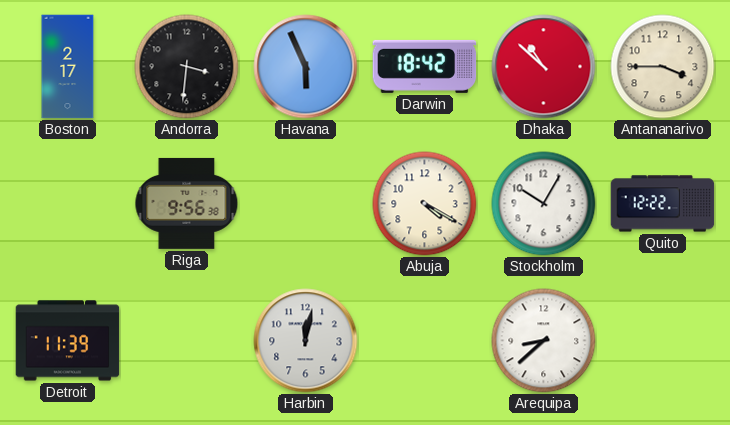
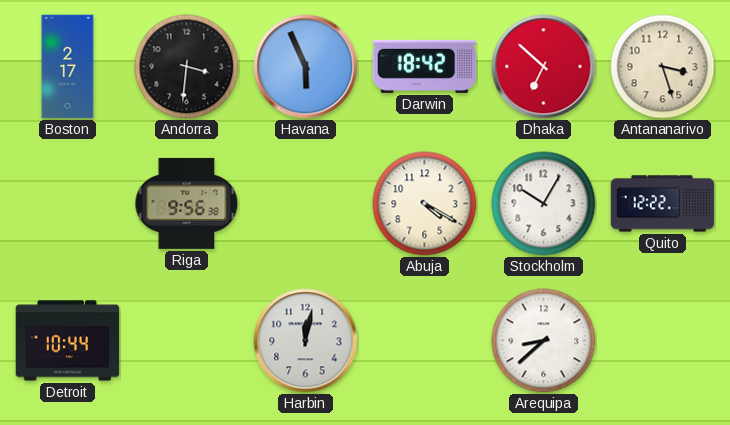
Dhaka: 10:52 -> 6:52 (544, 67)
Antananarivo: 3:45 -> 3:27 (663, 67)
Detroit: 11:39 -> 10:44 (68, 341)
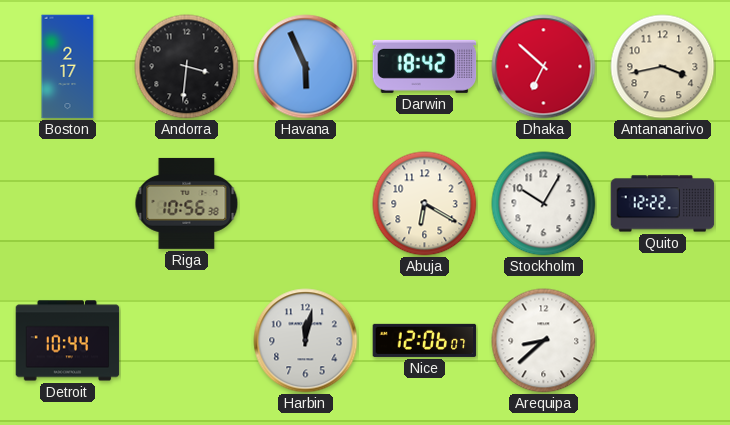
Antananarivo: 3:27 -> 3:43 (663, 67)
Riga: 9:56 -> 10:56 (187, 203)
Abuja: 4:20 -> 6:20 (425, 204)
Nice: none -> 12:06 (425, 340)
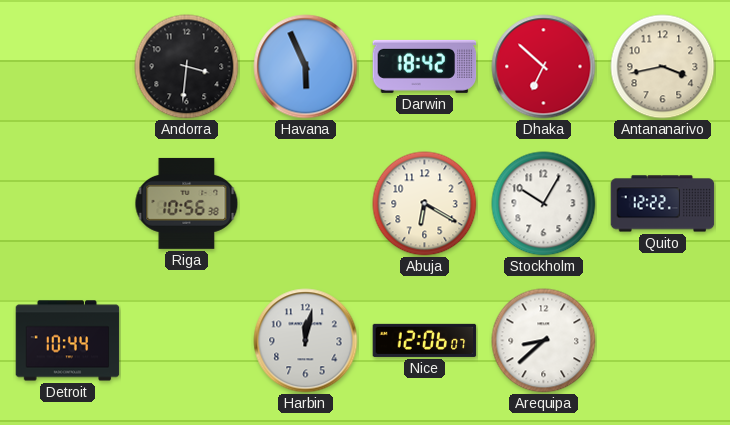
Boston: 2:17 -> none (68, 67)
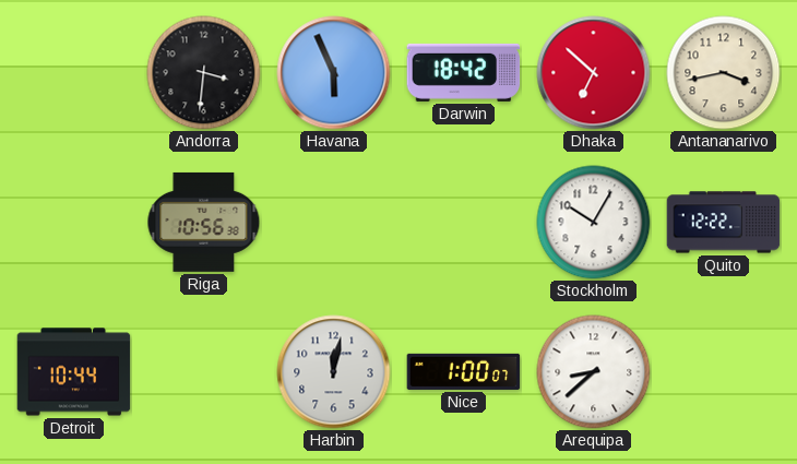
Abuja: 6:20 -> none (425, 204)
Nice: 12:06 -> 1:00 (464, 371)
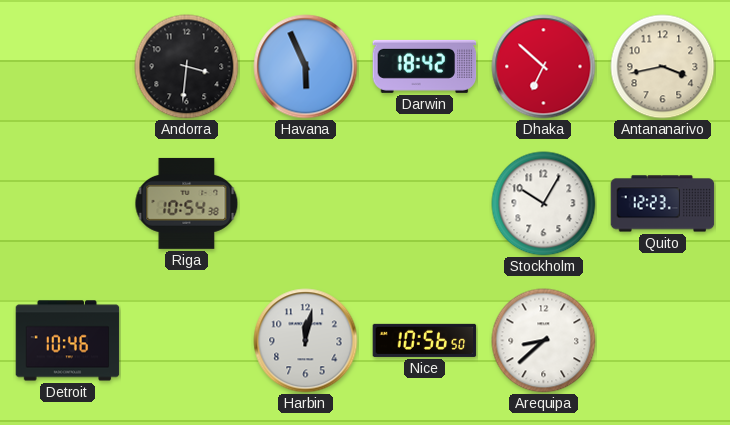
Riga: 10:56 -> 10:54 (187, 203)
Quito: 12:22 -> 12:23 (663, 204)
Detroit: 10:44 -> 10:46 (68, 341)
Nice: 1:00 -> 10:56 (425, 340)
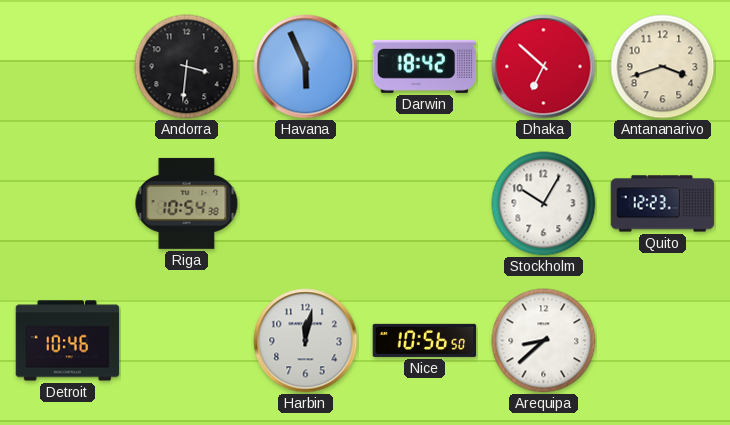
Antananarivo: 3:43 -> 3:42 (663, 67)
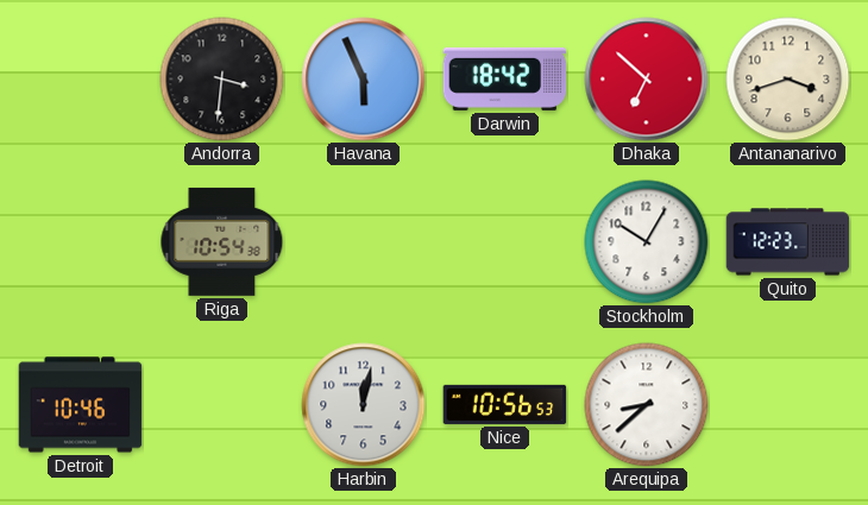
Nice: 10:56:50 -> 10:56:53 (505, 404)
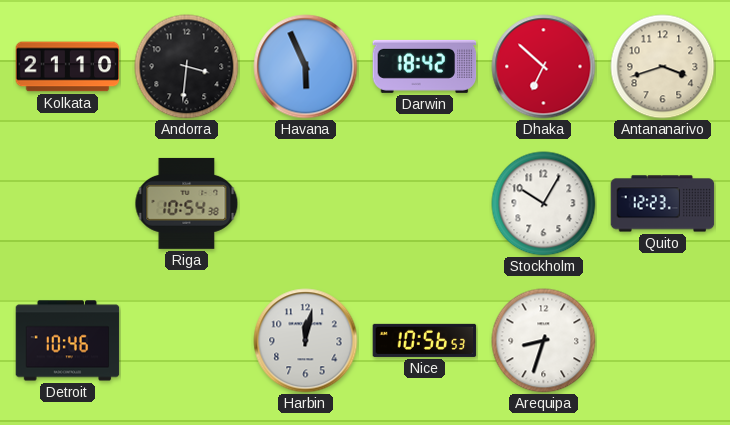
Kolkata: none -> 21:10 (68, 67)
Arequipa: 8:38 -> 8:33 (544, 341)
